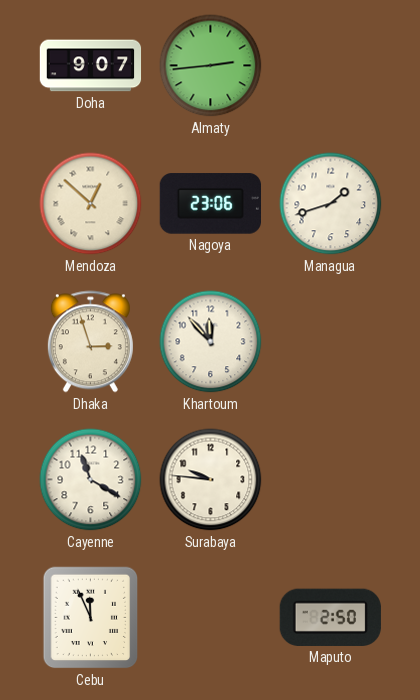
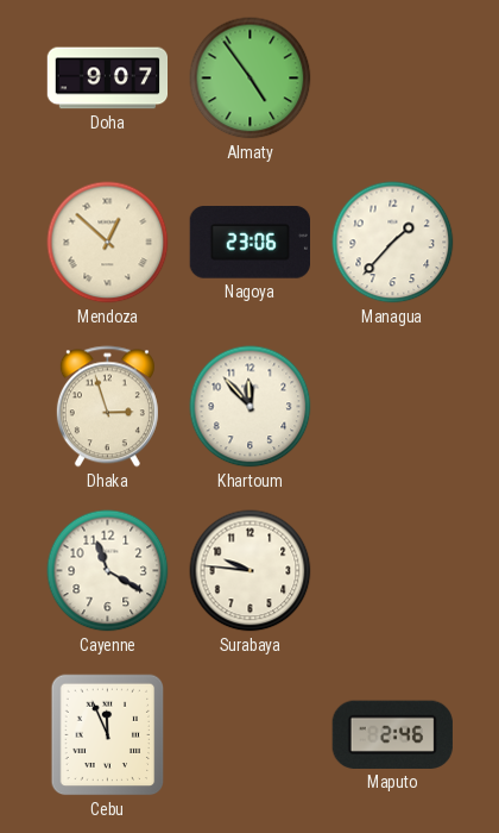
Almaty: 2:44 -> 4:54 (251, 79)
Managua: 1:42 -> 1:37 (393, 243)
Maputo: 2:50 -> 2:46 (392, 734)
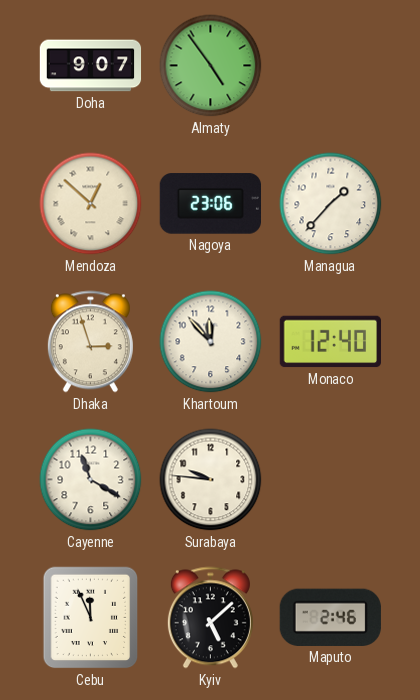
Monaco: none -> 12:40 (330, 342)
Kyiv: none -> 5:08 (210, 618)
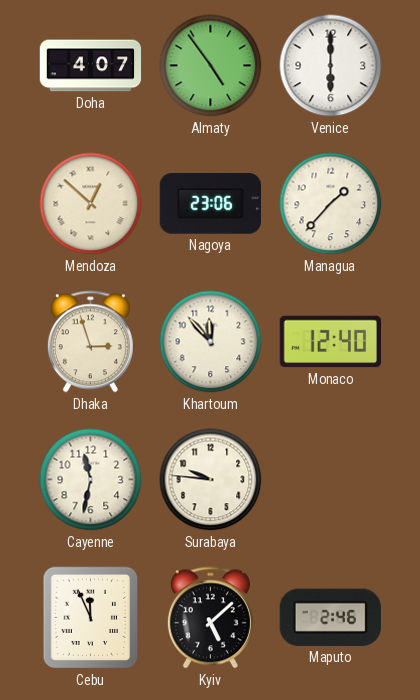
Doha: 9:07 -> 4:07 (91, 66)
Venice: none -> 6:00 (331, 66)
Cayenne: 11:20 -> 11:32 (91, 480)
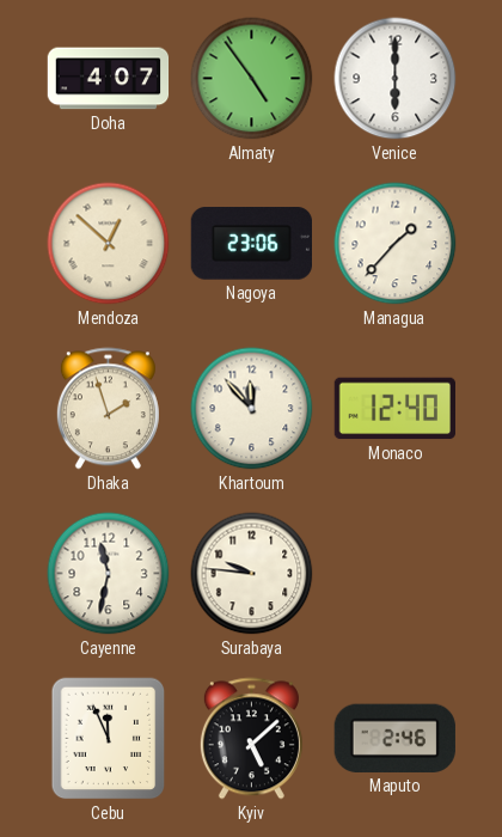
Dhaka: 2:57 -> 1:57 (108, 409)
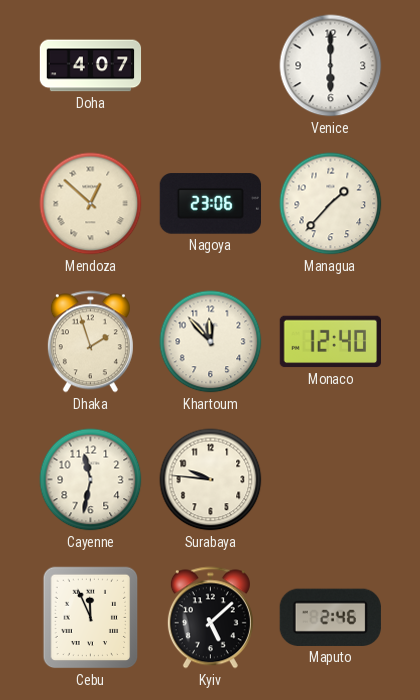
Almaty: 4:54 -> none (252, 79)
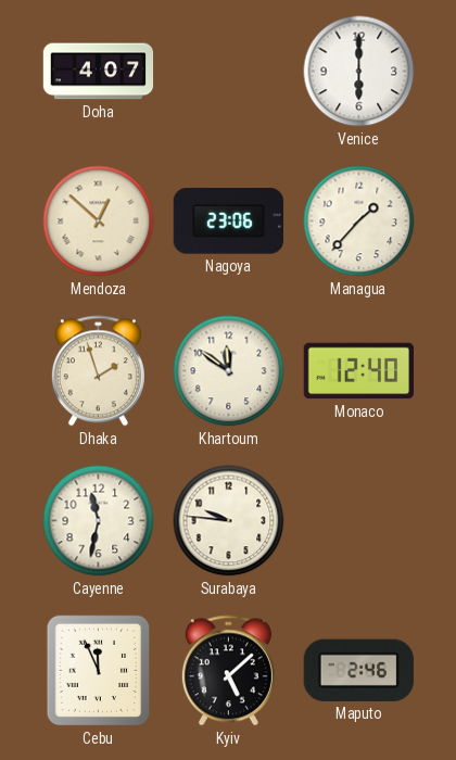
Khartoum: 11:53 -> 11:51 (229, 371)
